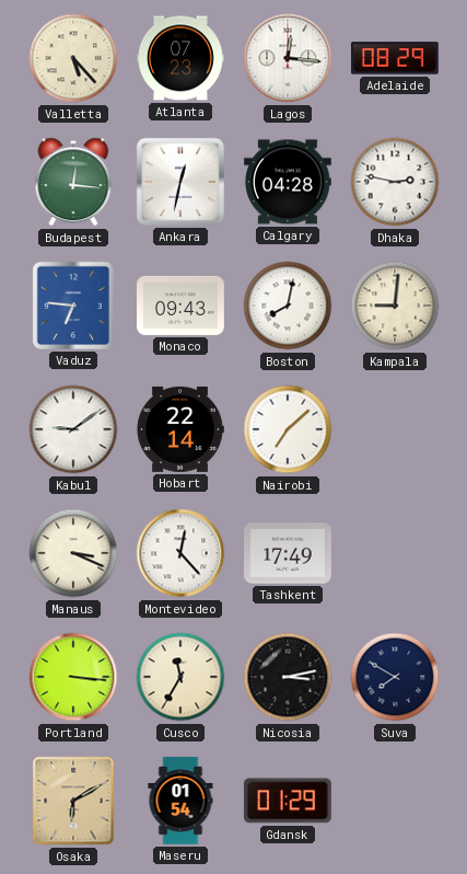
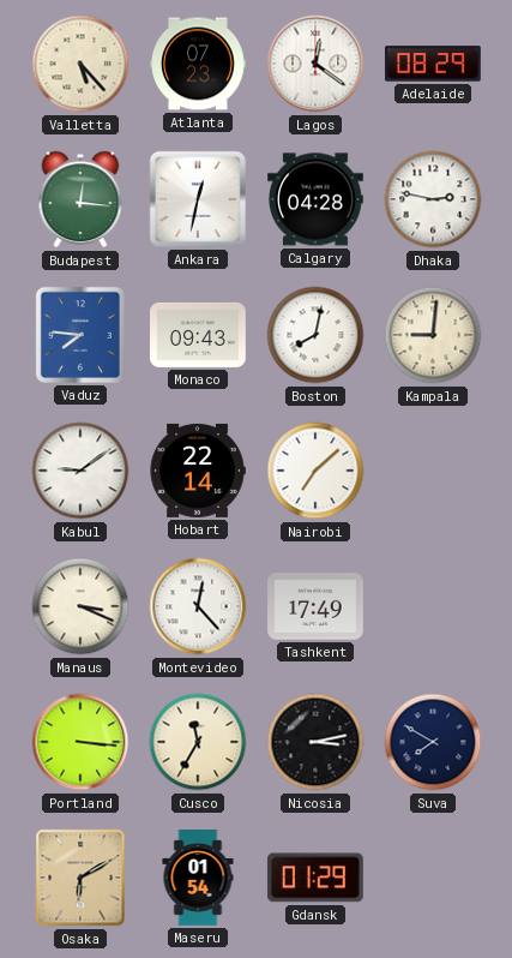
Lagos: 12:16 -> 12:21 (315, 64)
Vaduz: 6:46 -> 7:46 (80, 335)
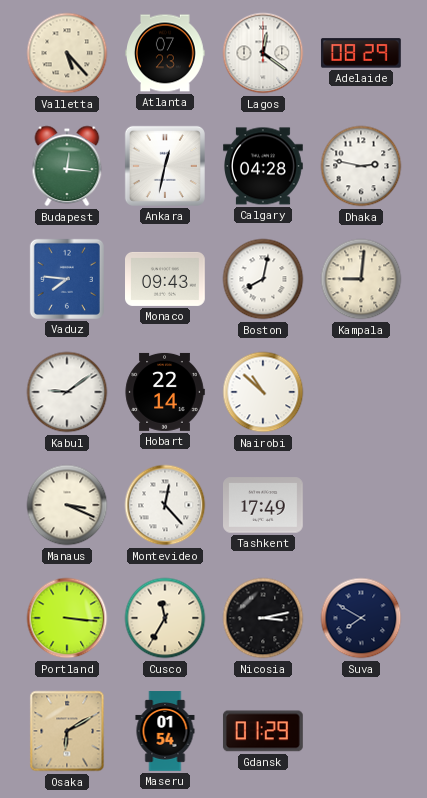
Nairobi: 7:08 -> 10:52 (263, 392)
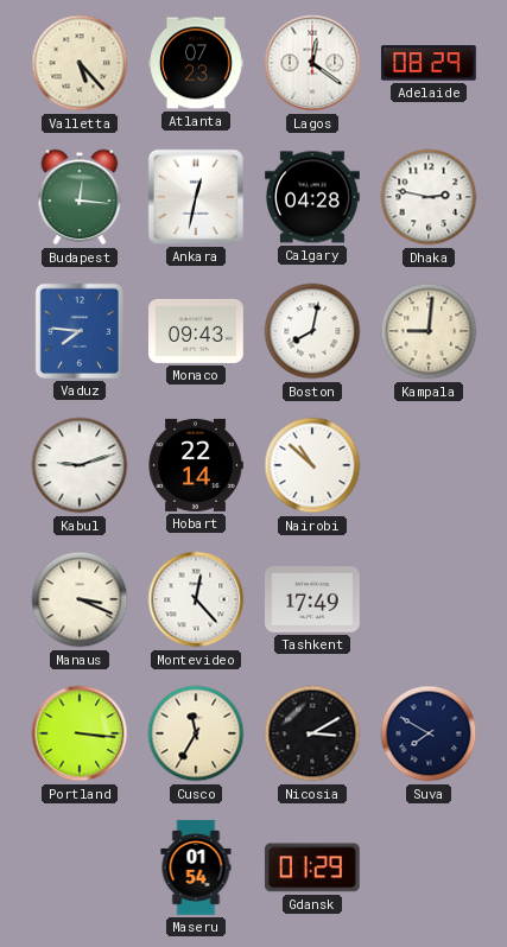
Kabul: 9:09 -> 9:12 (80, 465)
Nicosia: 3:13 -> 3:10 (312, 733)
Osaka: 6:10 -> none (67, 731)
